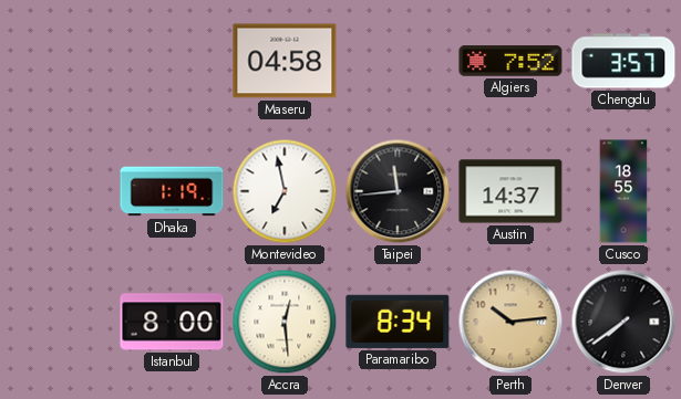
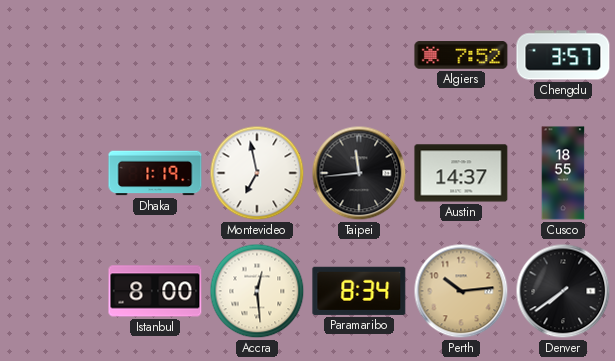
Maseru: 04:58 -> none (285, 61)
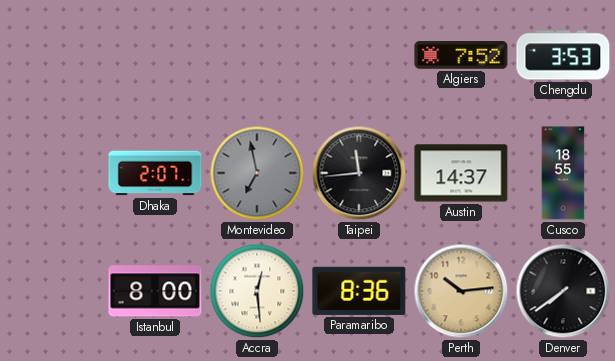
Chengdu: 3:57 -> 3:53 (563, 55)
Dhaka: 1:19 -> 2:07 (155, 173)
Montevideo dial: white -> grey (257, 173)
Paramaribo: 8:34 -> 8:36 (359, 291)
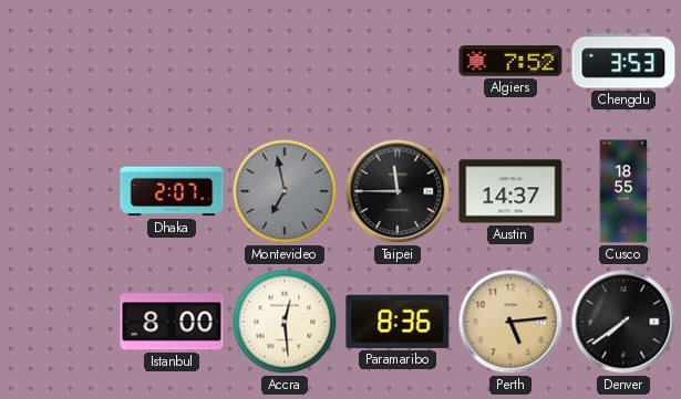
Taipei: 11:44 -> 11:45 (398, 191)
Perth: 10:14 -> 5:14 (510, 322)
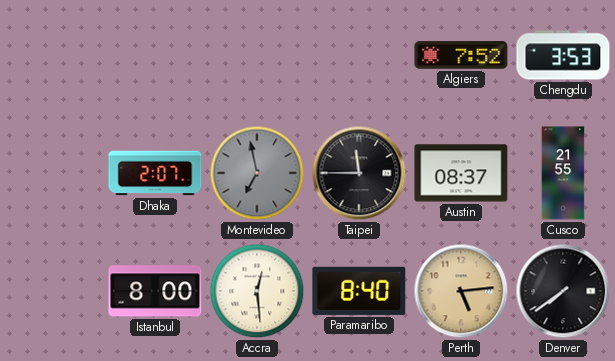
Austin: 14:37 -> 08:37 (461, 173)
Cusco: 18:55 -> 21:55 (563, 173)
Paramaribo: 8:36 -> 8:40 (359, 291)
